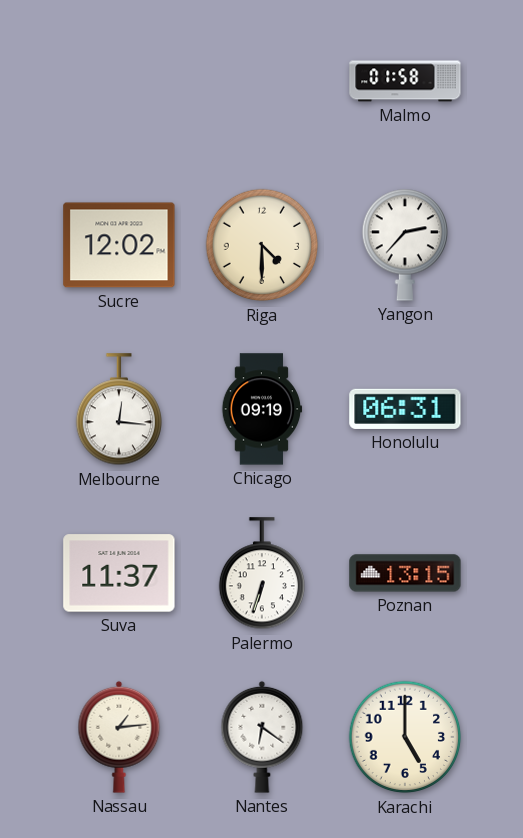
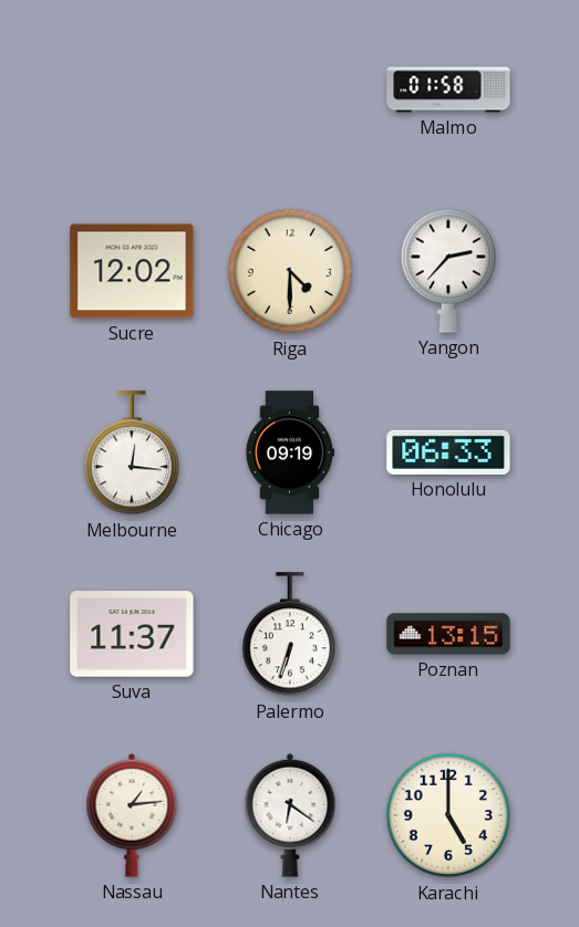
Honolulu: 06:31 -> 06:33 (448, 452)
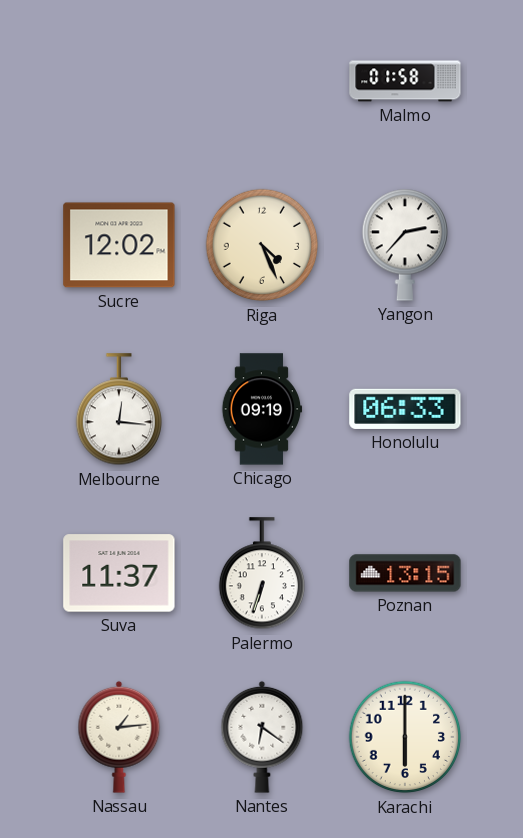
Riga: 4:30 -> 4:26 (262, 245)
Karachi: 5:00 -> 6:00 (405, 737)
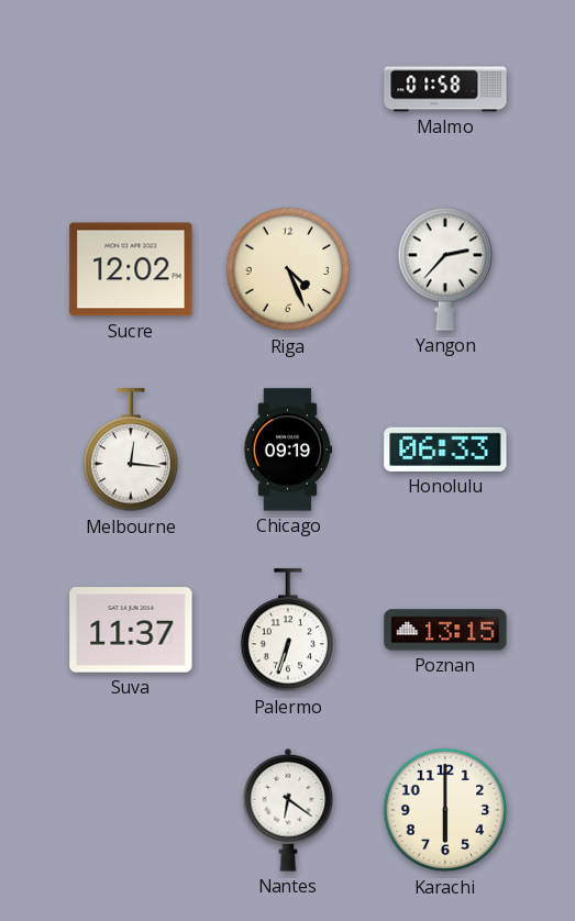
Nassau: 1:14 -> none (119, 737)
